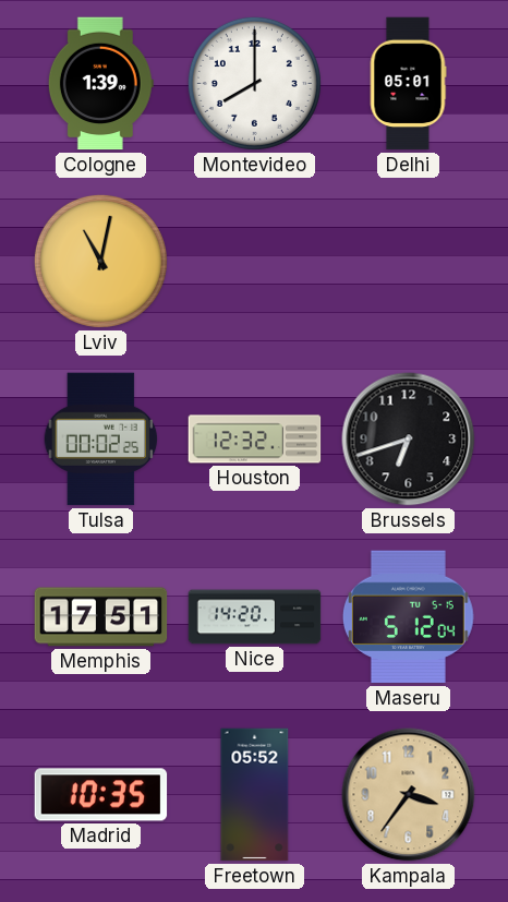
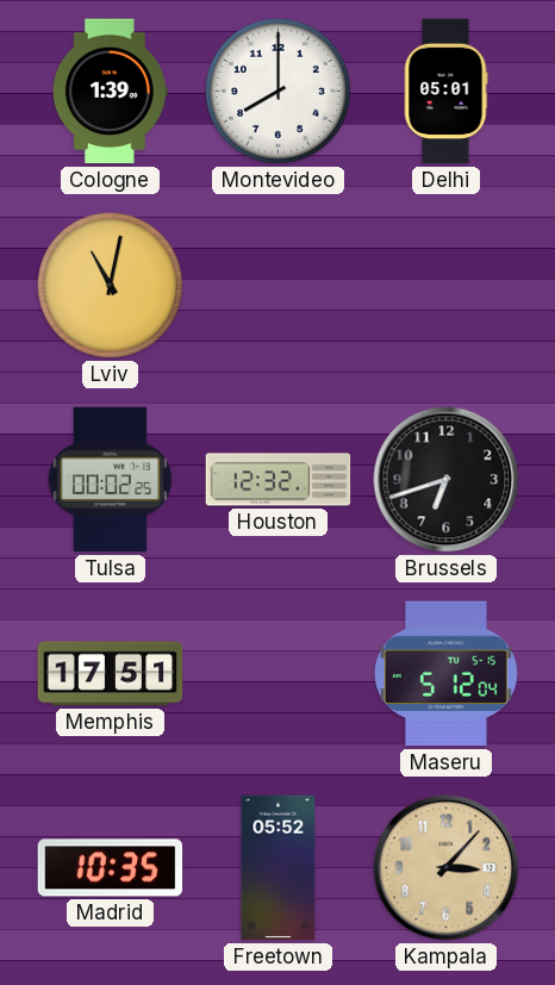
Nice: 14:20 -> none (255, 617)
Kampala: 3:36 -> 3:07 (447, 868)
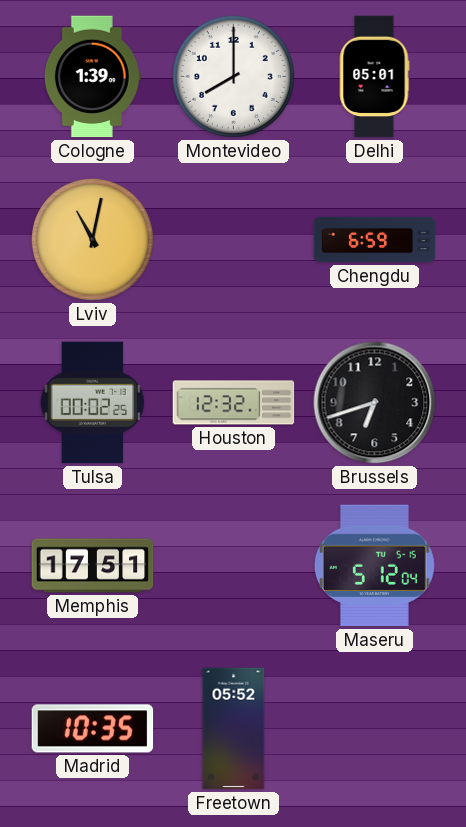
Chengdu: none -> 6:59 (375, 240)
Kampala: 3:07 -> none (447, 868)
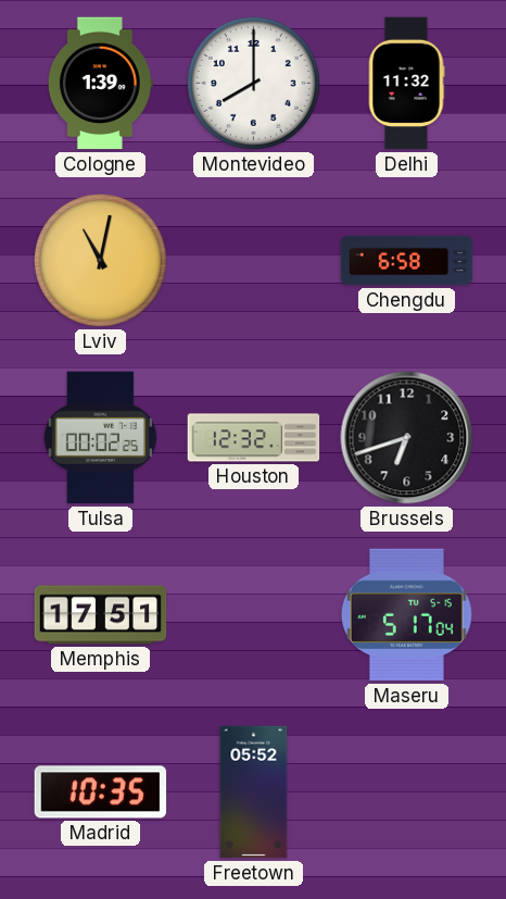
Delhi: 05:01 -> 11:32 (406, 84)
Chengdu: 6:59 -> 6:58 (407, 261)
Maseru: 5:12 -> 5:17 (406, 615)
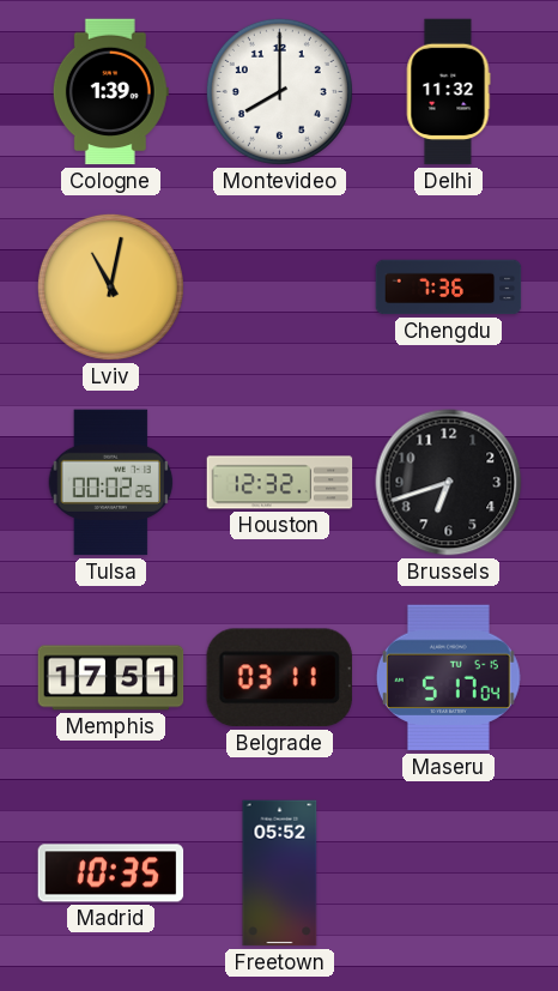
Chengdu: 6:58 -> 7:36 (449, 288)
Belgrade: none -> 03:11 (279, 678)
